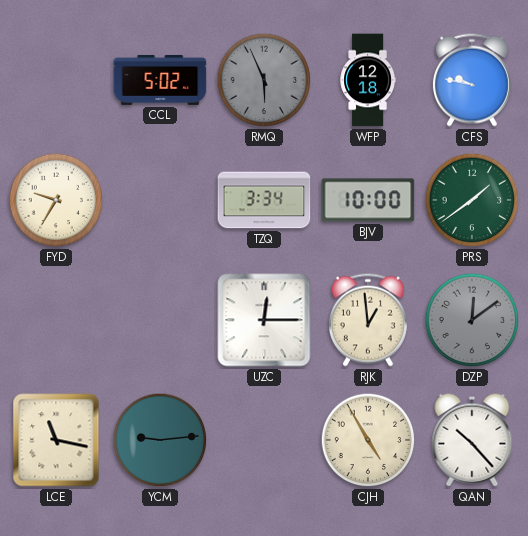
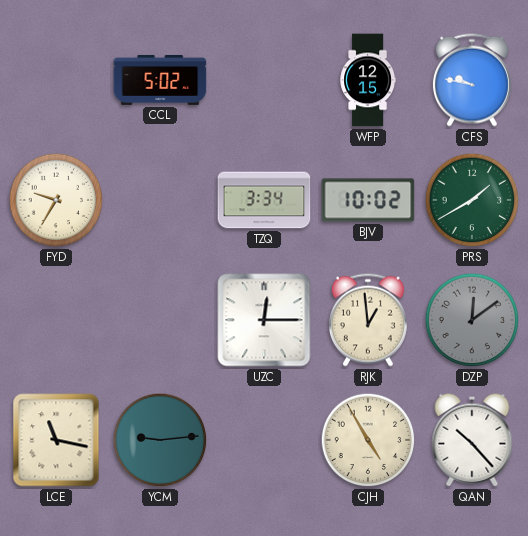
RMQ: 5:56 -> none (264, 80)
WFP: 12:18 -> 12:15 (367, 80)
BJV: 10:00 -> 10:02 (368, 200)
PRS: 1:39 -> 1:40 (472, 200)
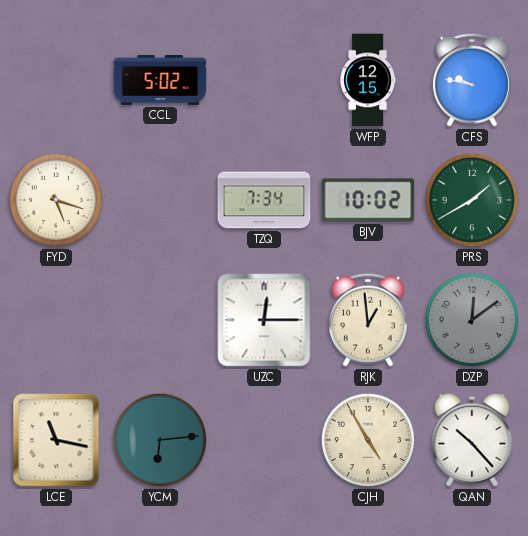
FYD: 9:35 -> 5:18 (56, 200)
TZQ: 3:34 -> 7:34 (264, 200)
YCM: 9:14 -> 6:14 (160, 440)
